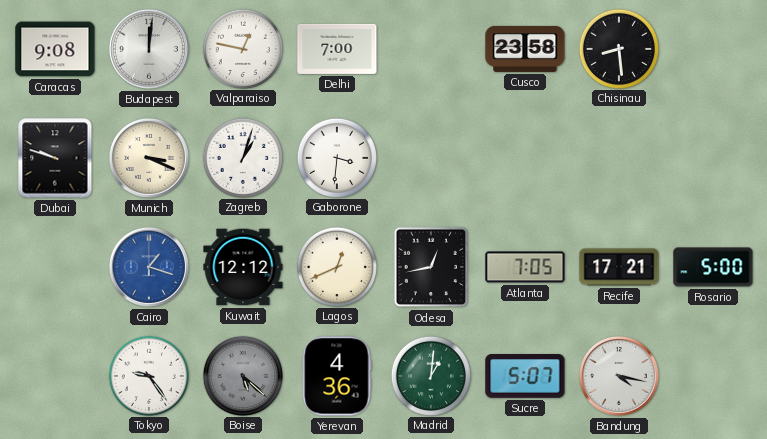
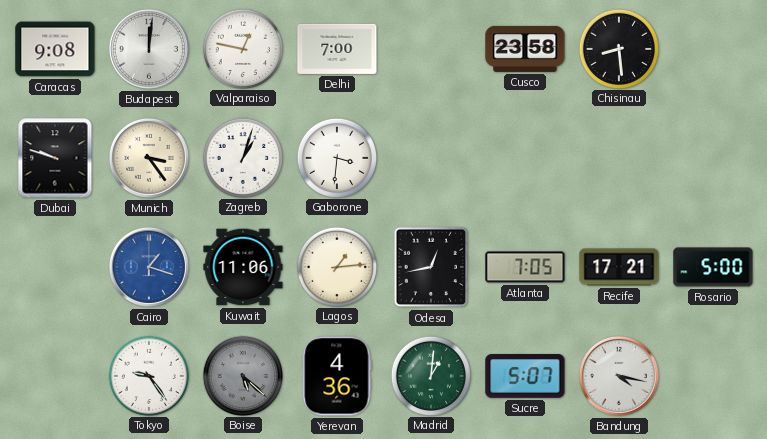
Munich: 3:19 -> 3:24 (149, 158)
Kuwait: 12:12 -> 11:06 (243, 267)
Lagos: 12:41 -> 1:14 (336, 266)
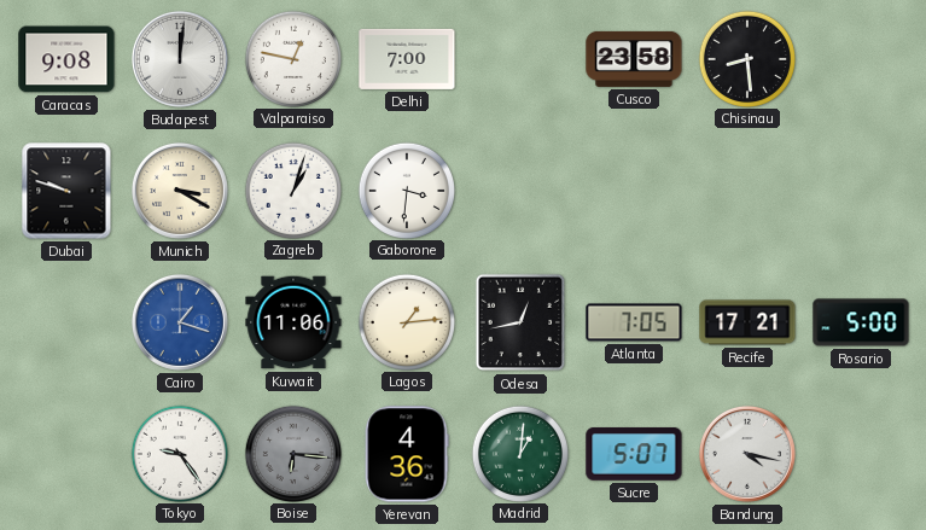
Munich: 3:24 -> 3:20 (180, 191)
Boise: 5:22 -> 6:16 (292, 453)
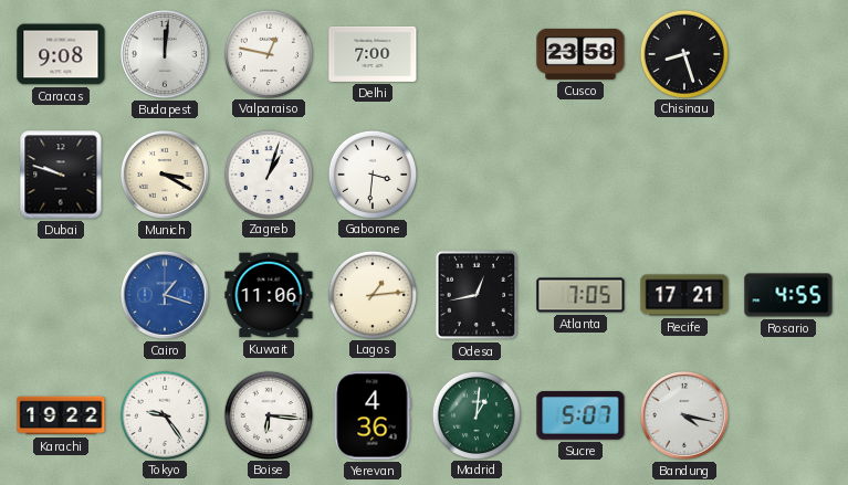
Chisinau: 8:29 -> 8:27 (683, 53)
Rosario: 5:00 -> 4:55 (788, 295)
Karachi: none -> 19:22 (61, 415)
Boise dial: grey -> white (268, 414)
